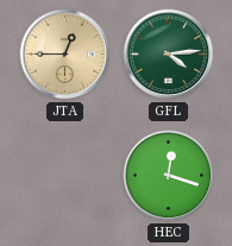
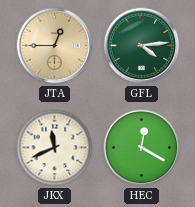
JKX: none -> 11:41 (55, 148)
HEC: 12:18 -> 12:20 (142, 148)
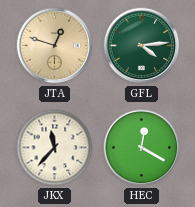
JTA: 12:45 -> 12:48 (55, 46)
JKX: 11:41 -> 11:37 (55, 148)
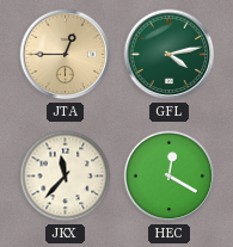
JTA: 12:48 -> 12:45 (66, 55)
GFL: 4:14 -> 4:13 (170, 55)
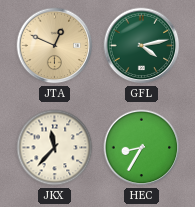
JTA: 12:45 -> 12:49 (55, 46)
HEC: 12:20 -> 8:35 (142, 148)
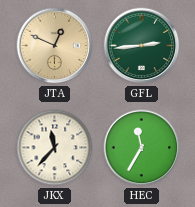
GFL: 4:13 -> 2:44 (142, 46)
HEC: 8:35 -> 11:35 (142, 148)
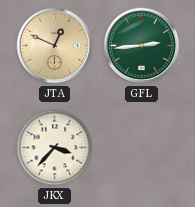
JKX: 11:37 -> 3:37 (55, 148)
HEC: 11:35 -> none (142, 148)
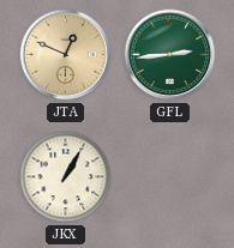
JKX: 3:37 -> 1:05 (66, 177)
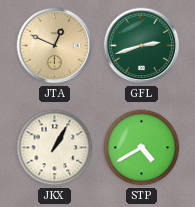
GFL: 2:44 -> 2:42 (142, 46)
STP: none -> 4:40 (142, 148)
